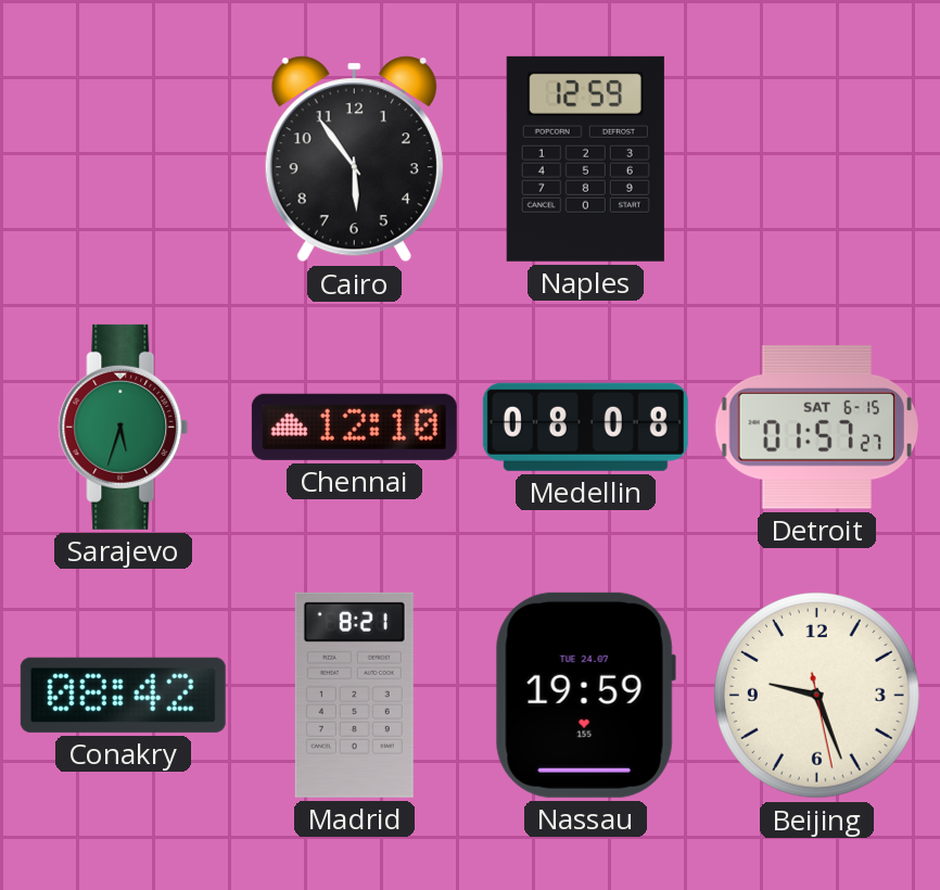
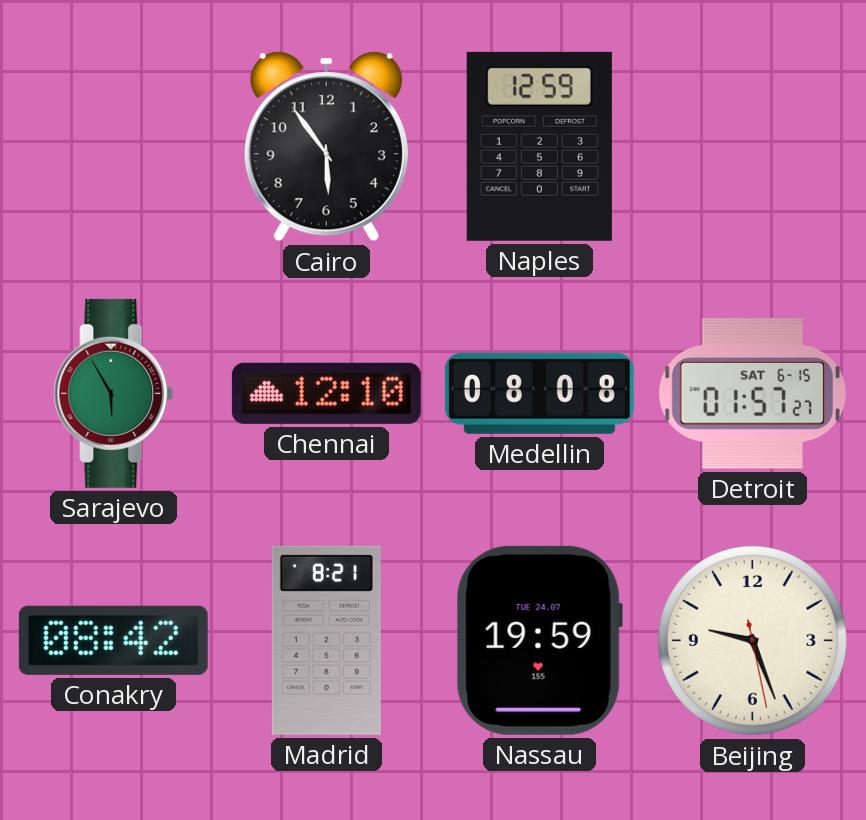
Sarajevo: 5:33 -> 5:55 (114, 393)
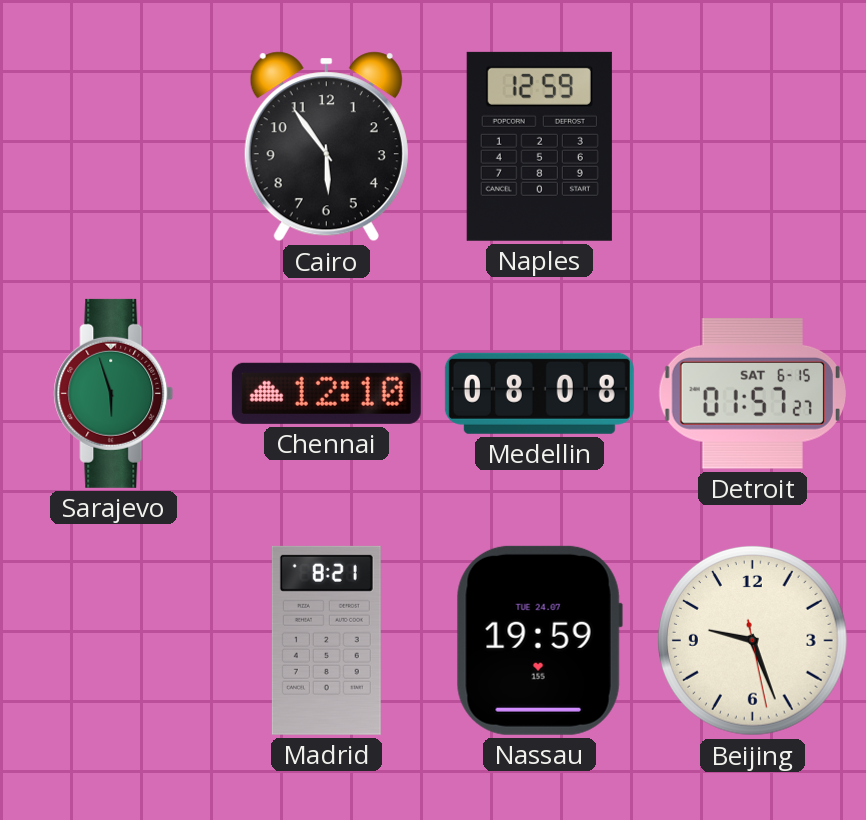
Sarajevo: 5:55 -> 5:57 (114, 393)
Conakry: 08:42 -> none (113, 640)
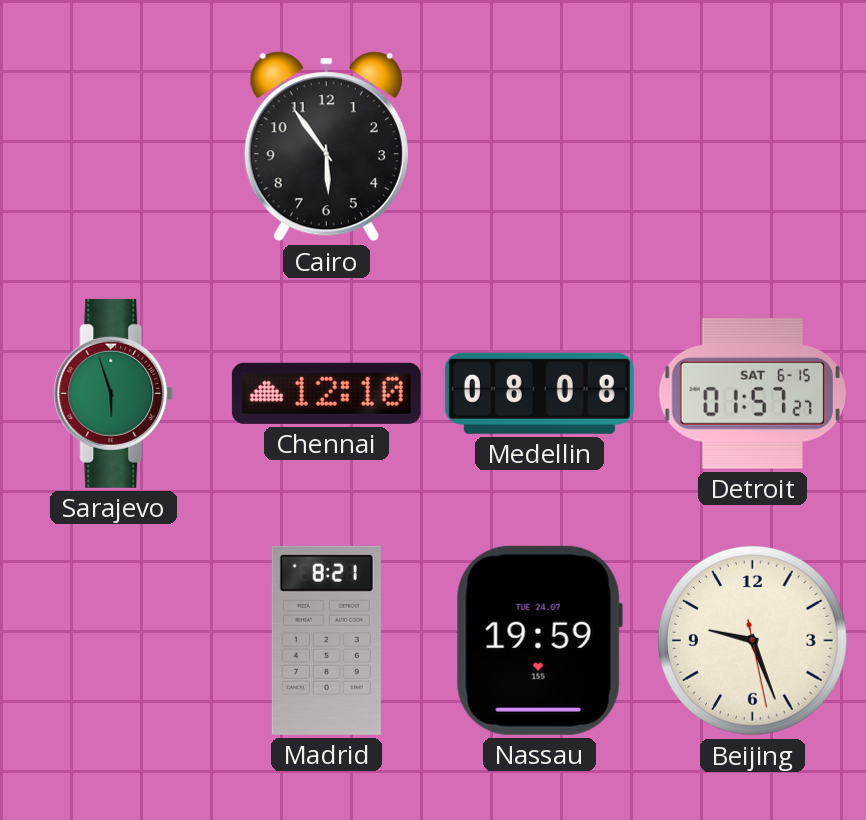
Naples: 12:59 -> none (539, 146)
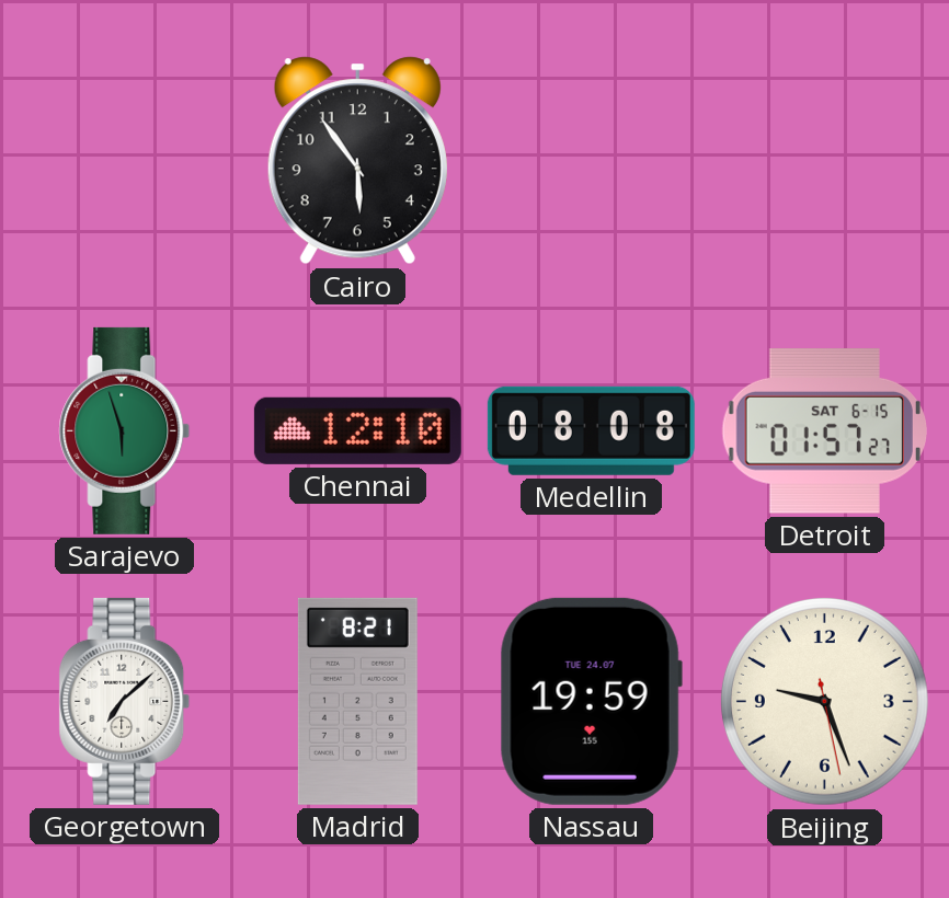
Georgetown: none -> 7:08 (125, 701)
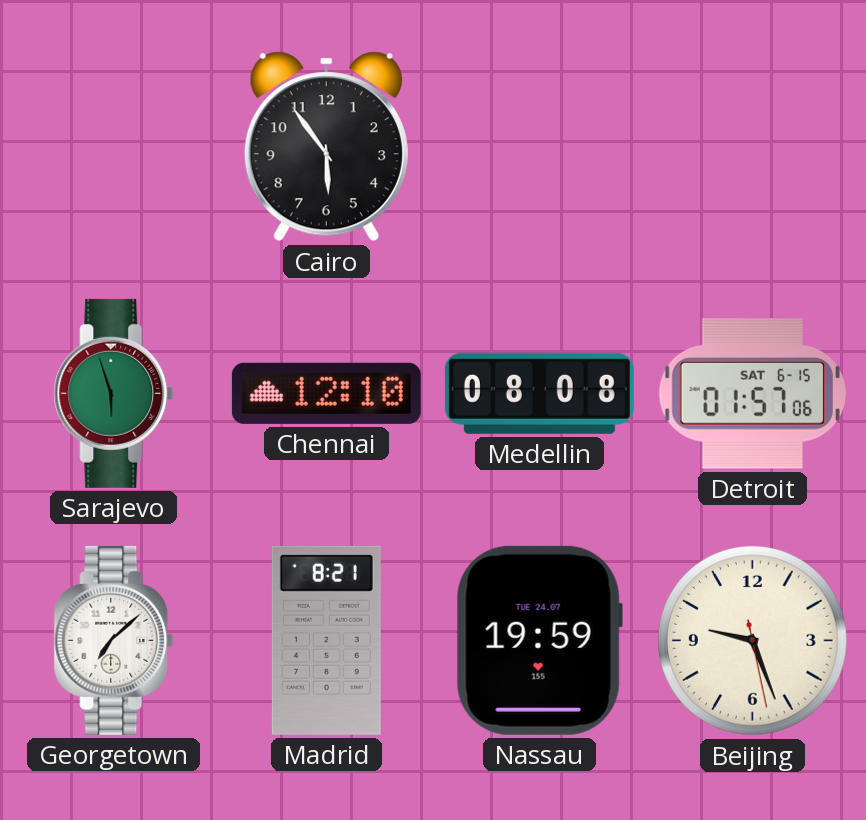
Detroit: 01:57:27 -> 01:57:06 (752, 394)
